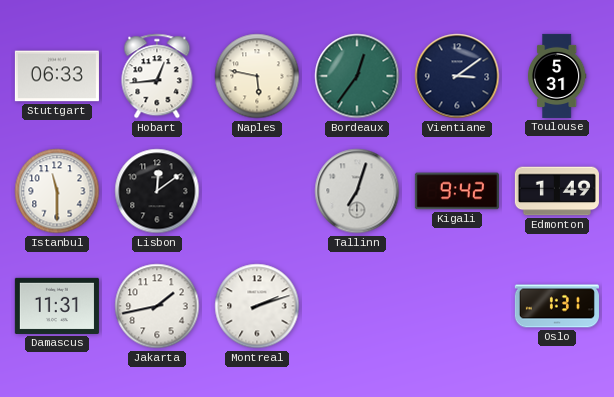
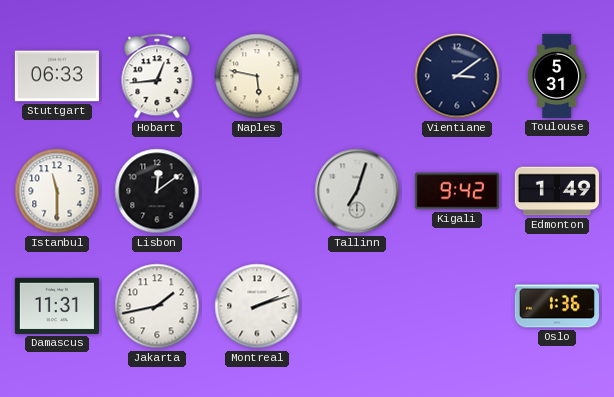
Bordeaux: 12:36 -> none (357, 76)
Oslo: 1:31 -> 1:36 (557, 306)
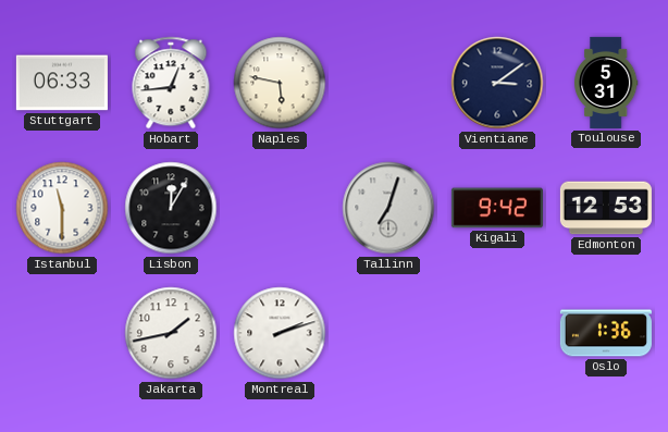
Lisbon: 12:09 -> 12:05 (171, 208)
Edmonton: 1:49 -> 12:53 (606, 208)
Damascus: 11:31 -> none (57, 306)
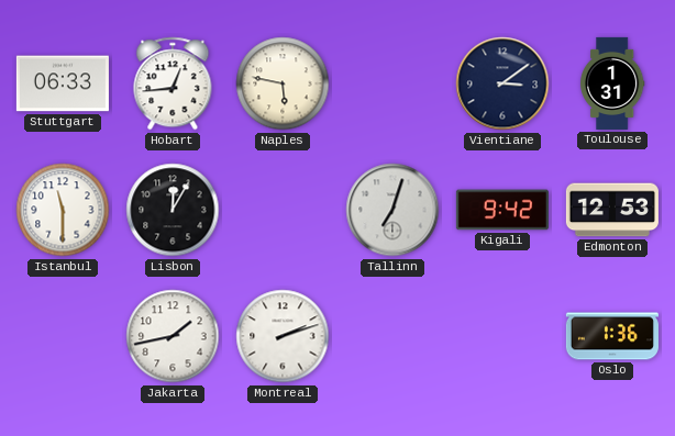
Toulouse: 5:31 -> 1:31 (612, 83)
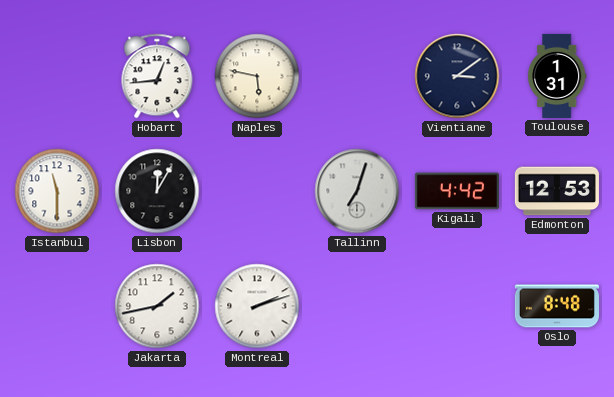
Stuttgart: 06:33 -> none (63, 83)
Kigali: 9:42 -> 4:42 (457, 191)
Oslo: 1:36 -> 8:48 (557, 306)
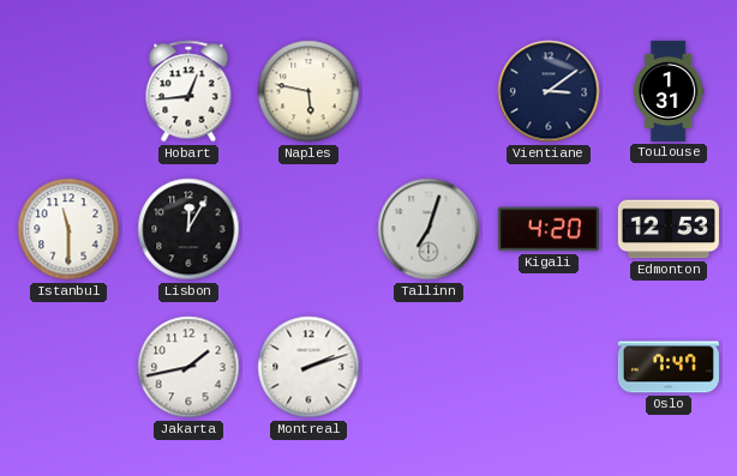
Kigali: 4:42 -> 4:20 (549, 229)
Oslo: 8:48 -> 7:47 (669, 367)
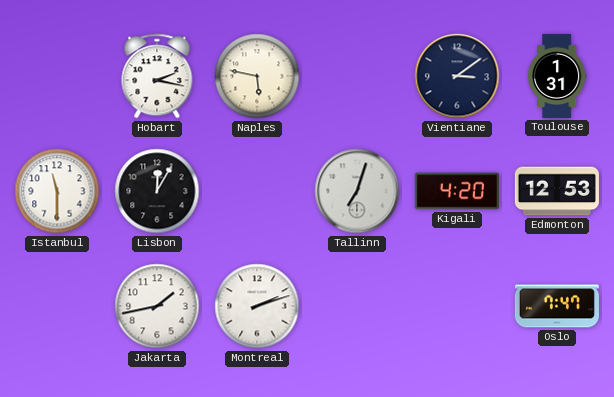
Hobart: 12:44 -> 2:17 (157, 76)
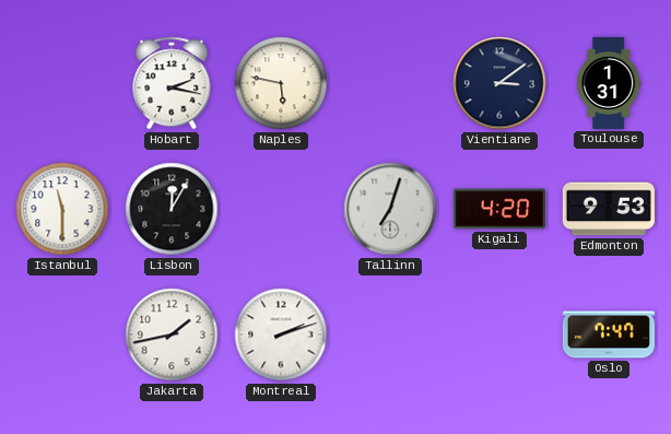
Edmonton: 12:53 -> 9:53 (609, 209)
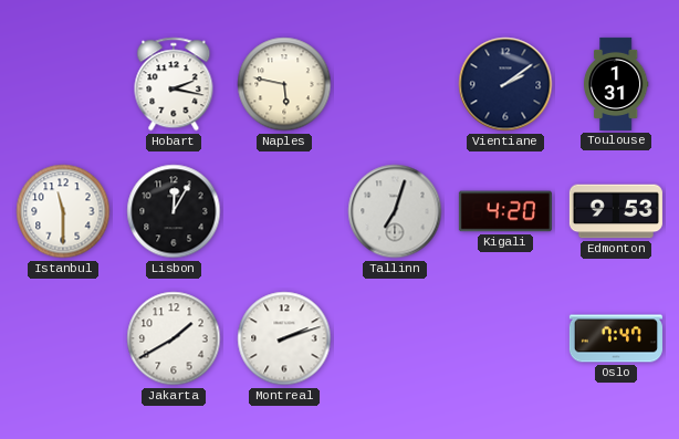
Vientiane: 3:09 -> 2:09 (505, 84)
Jakarta: 1:43 -> 1:40 (174, 338)
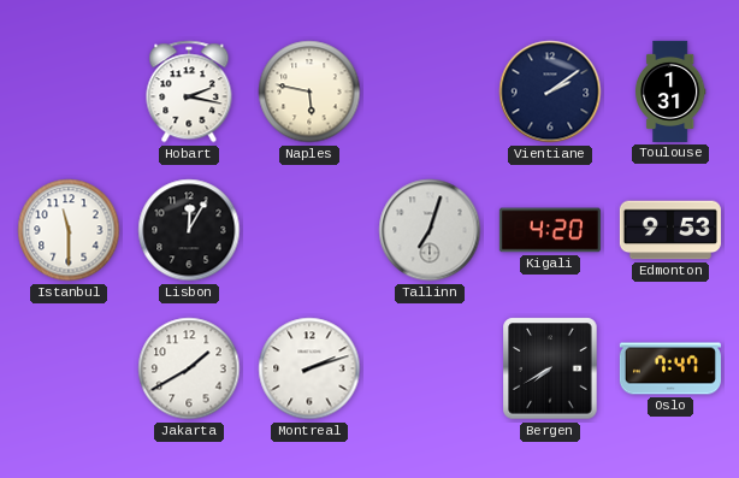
Bergen: none -> 7:40 (550, 368)
